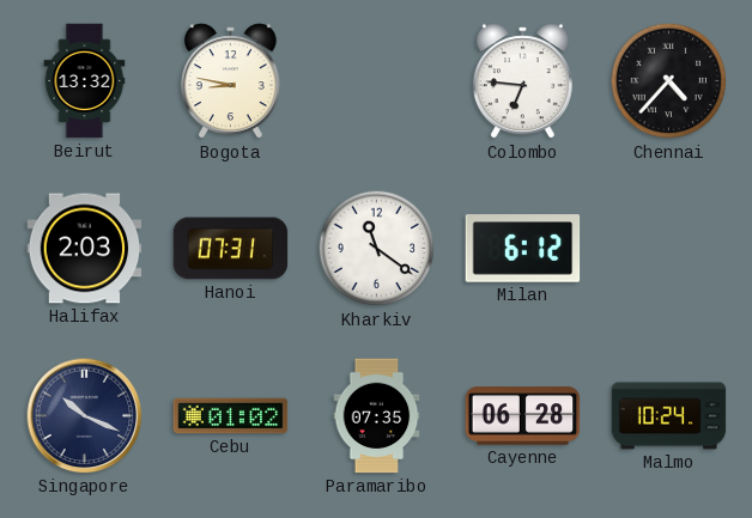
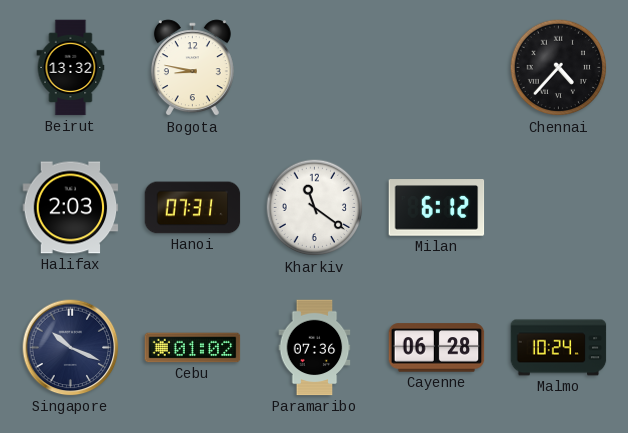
Colombo: 6:46 -> none (522, 81)
Paramaribo: 07:35 -> 07:36 (315, 348)
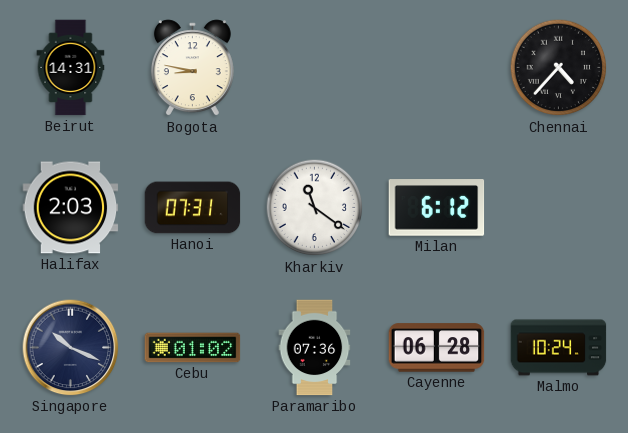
Beirut: 13:32 -> 14:31 (71, 68)
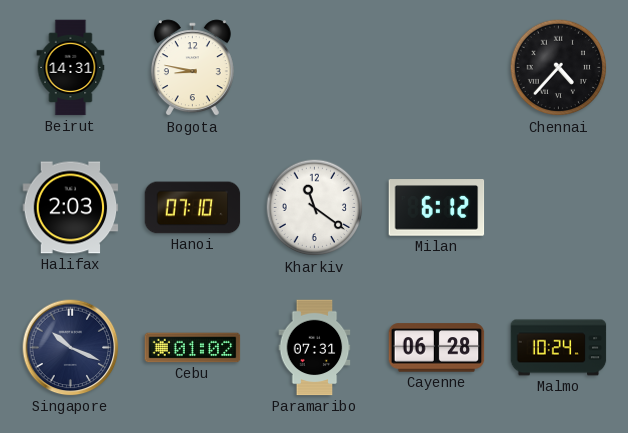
Hanoi: 07:31 -> 07:10 (193, 208)
Paramaribo: 07:36 -> 07:31 (315, 348)
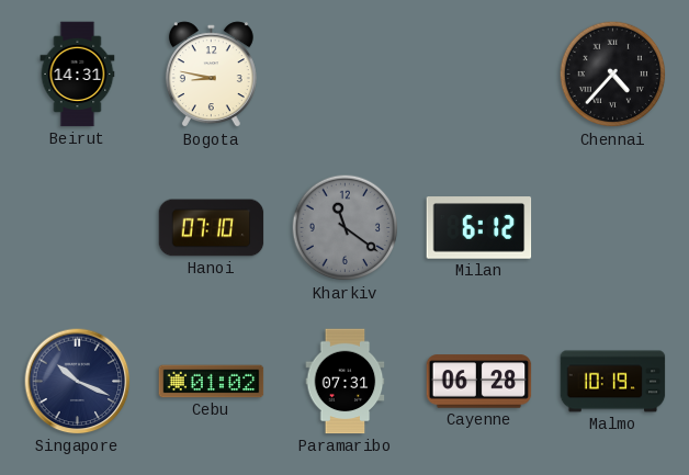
Halifax: 2:03 -> none (71, 208)
Kharkiv dial: white -> grey (346, 228)
Malmo: 10:24 -> 10:19 (613, 382)
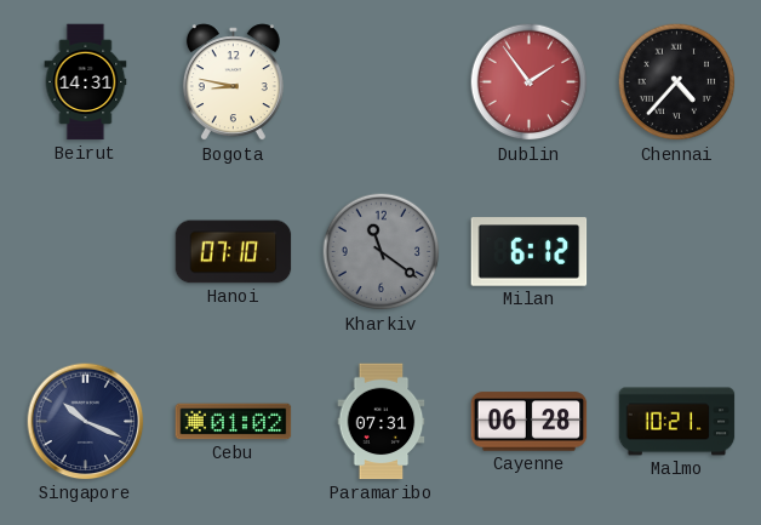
Dublin: none -> 1:54 (530, 82)
Malmo: 10:19 -> 10:21 (677, 422)
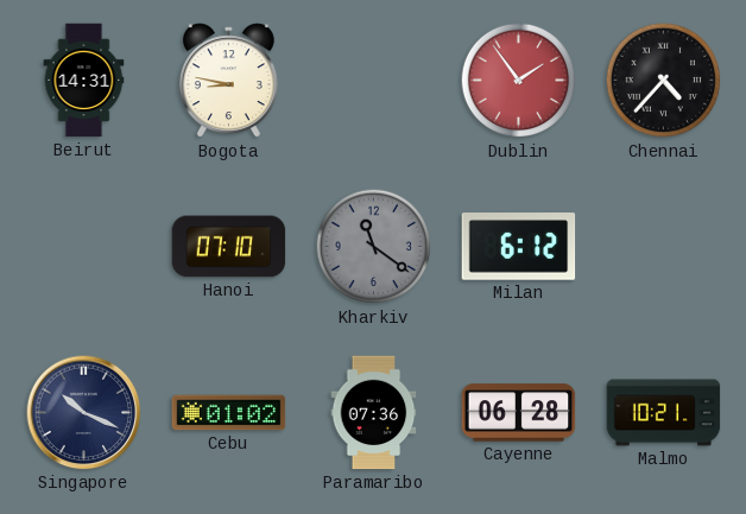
Paramaribo: 07:31 -> 07:36 (374, 413)
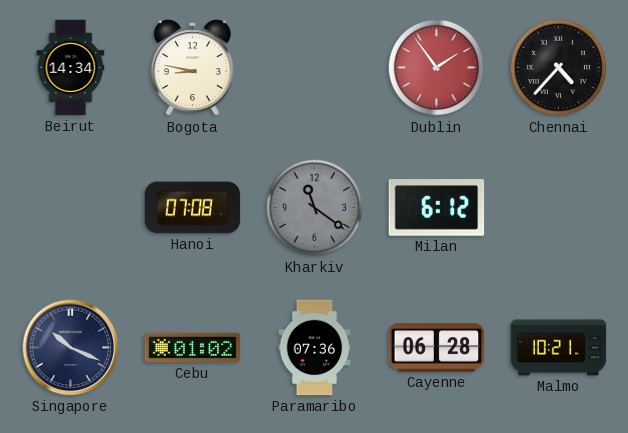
Beirut: 14:31 -> 14:34 (71, 68)
Hanoi: 07:10 -> 07:08 (193, 208)
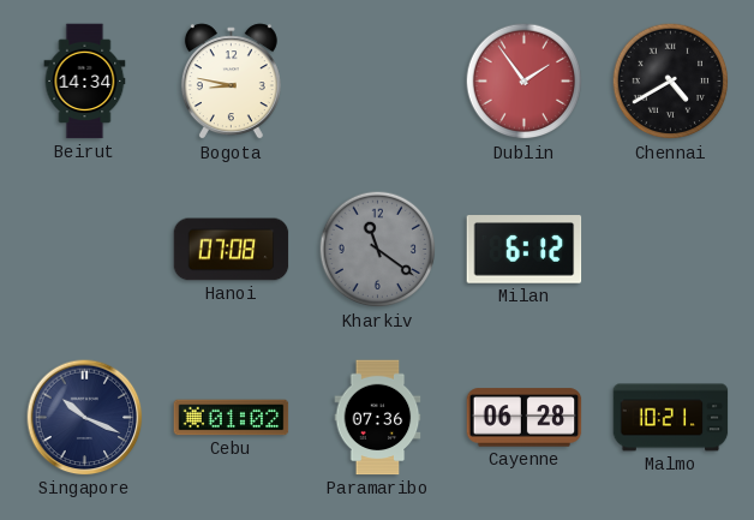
Chennai: 4:37 -> 4:40 (671, 82)
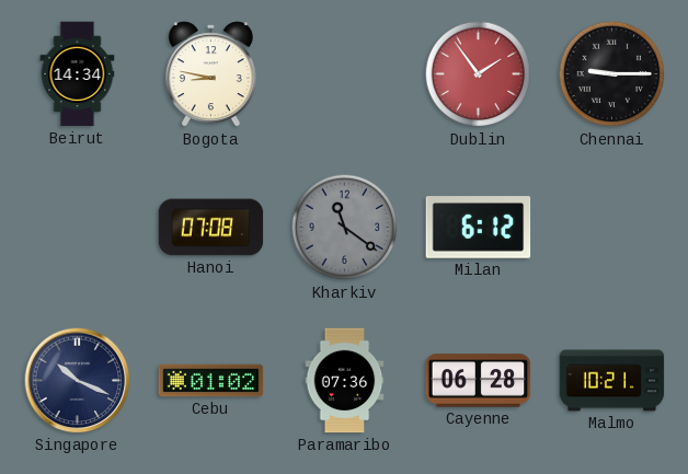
Chennai: 4:40 -> 9:15 (612, 74)
